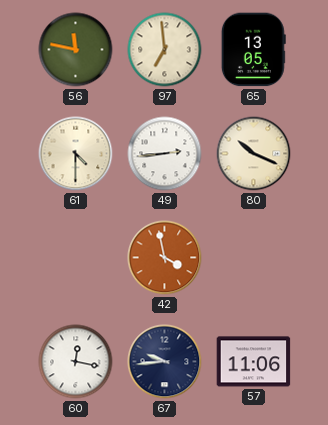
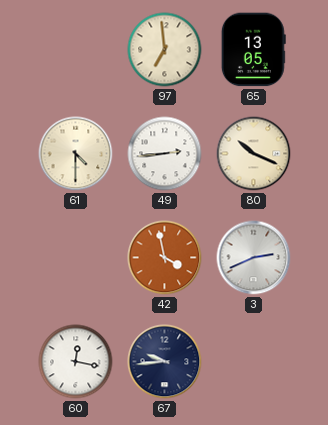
56: 11:47 -> none (76, 50)
3: none -> 2:41 (254, 258)
57: 11:06 -> none (254, 362)
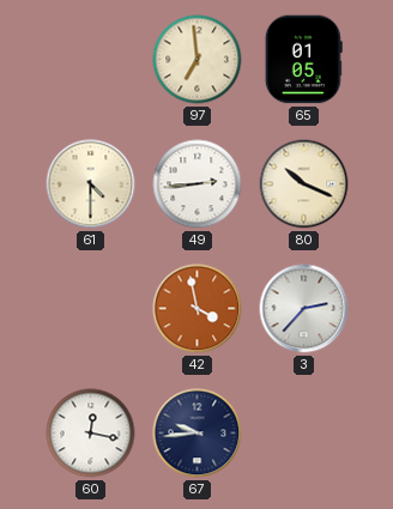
65: 13:05 -> 01:05 (303, 60)
3: 2:41 -> 2:37 (304, 309)
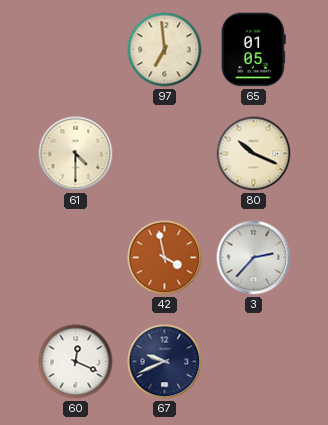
49: 2:44 -> none (198, 184)
60: 12:17 -> 12:19 (76, 362)
67: 9:44 -> 9:41 (165, 362)
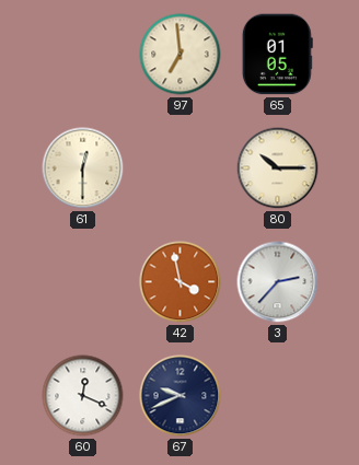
61: 4:30 -> 12:30 (83, 168)
80: 10:19 -> 10:15 (278, 168)
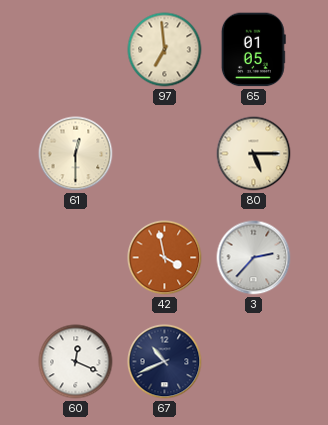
80: 10:15 -> 5:15 (254, 154)
67: 9:41 -> 10:41 (165, 362)
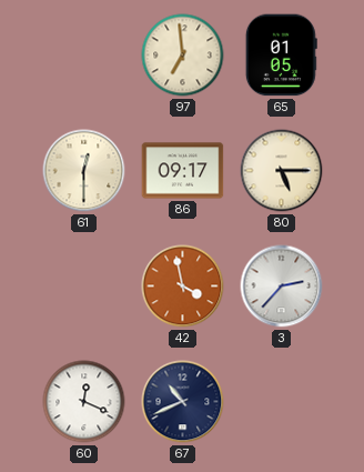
86: none -> 09:17 (183, 171)
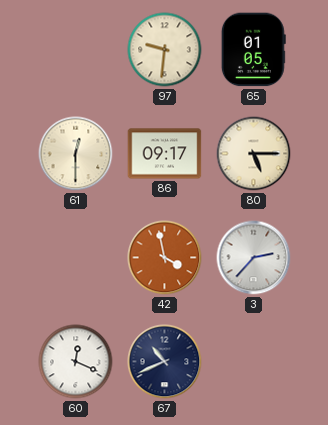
97: 6:59 -> 9:31 (165, 50)
